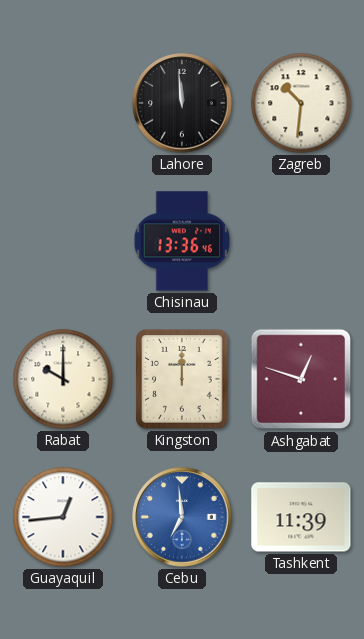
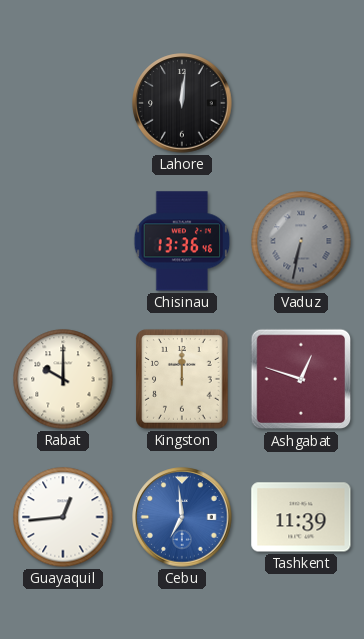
Lahore: 11:59 -> 12:01 (182, 103)
Zagreb: 10:31 -> none (301, 103)
Vaduz: none -> 6:32 (301, 241)
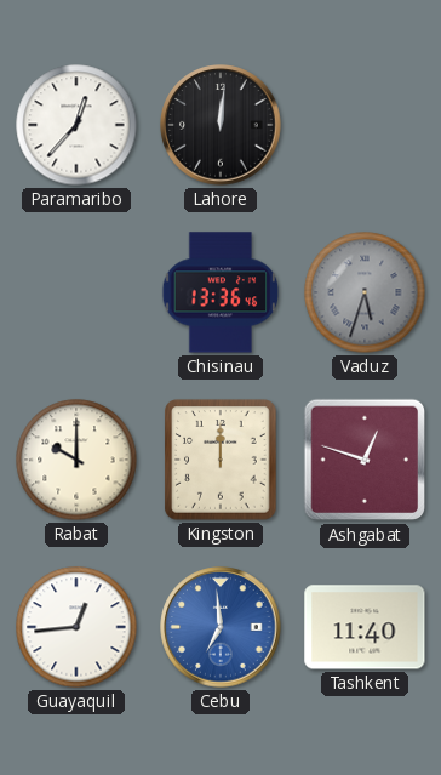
Paramaribo: none -> 12:37 (76, 125)
Vaduz: 6:32 -> 5:33 (365, 292)
Tashkent: 11:39 -> 11:40 (365, 627)
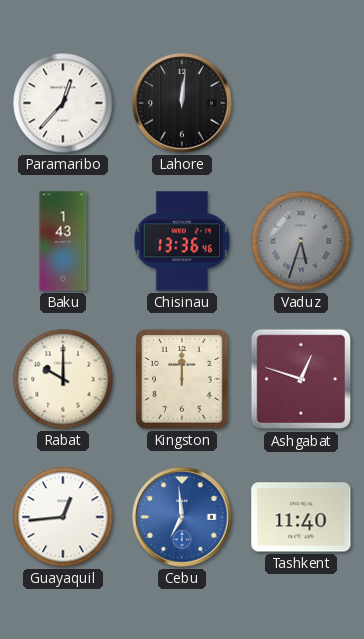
Baku: none -> 1:43 (63, 241)
